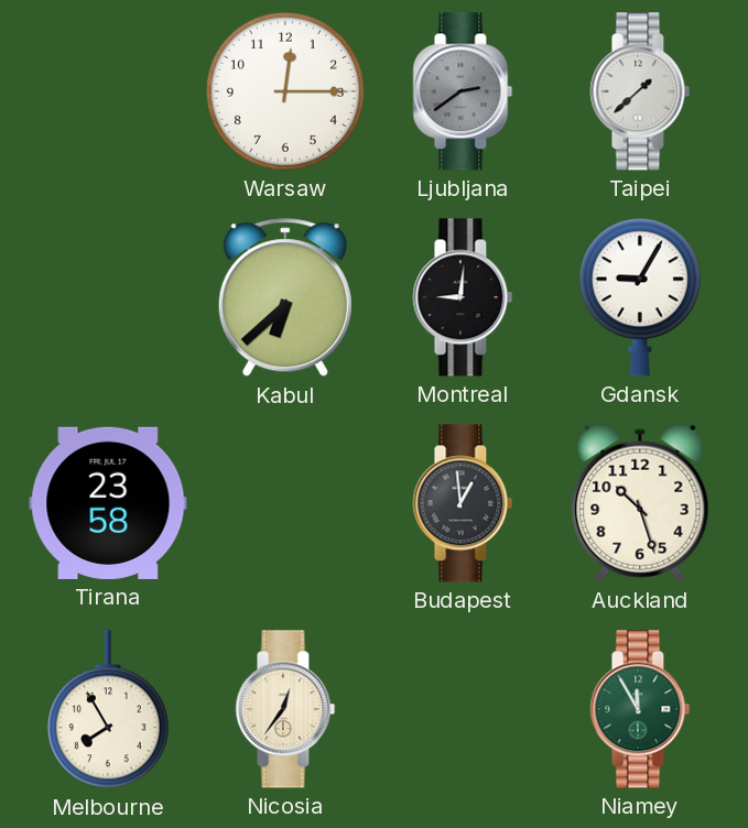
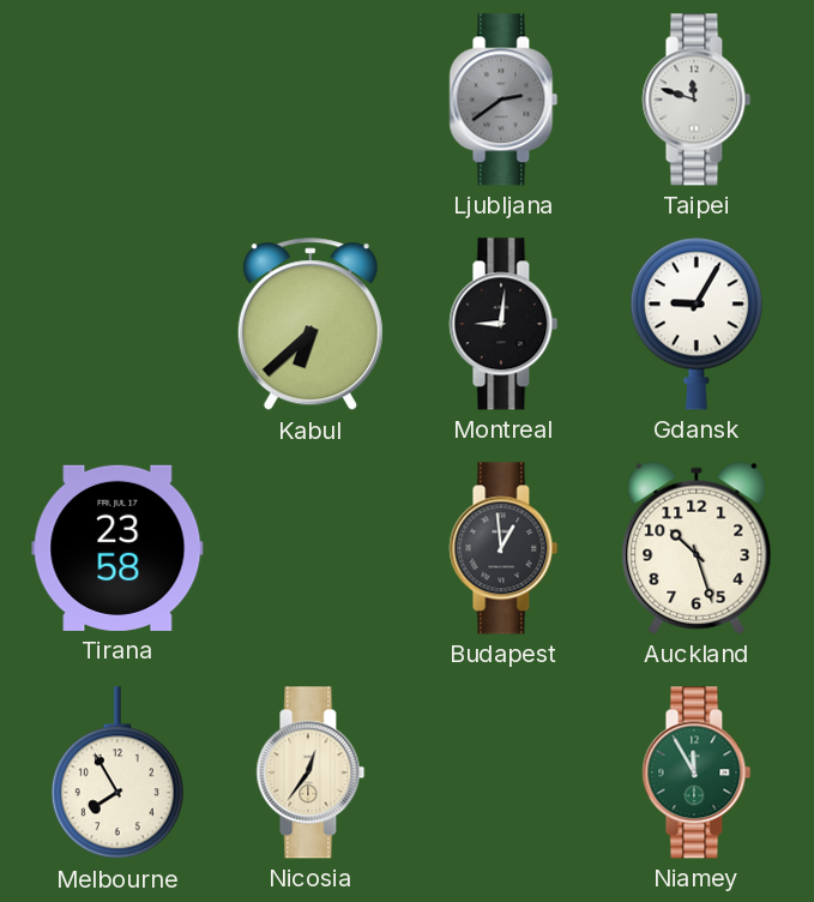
Warsaw: 12:15 -> none (285, 91)
Taipei: 1:38 -> 11:48 (697, 100)
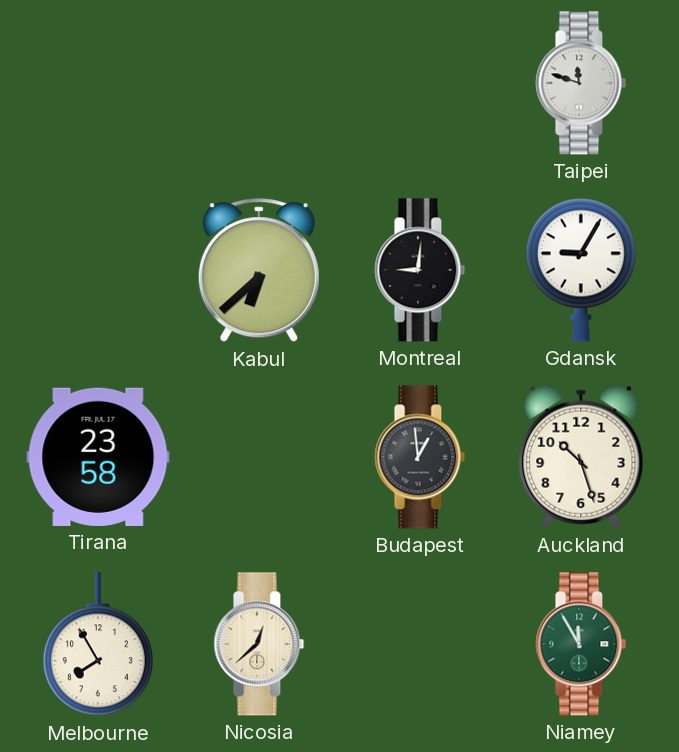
Ljubljana: 2:39 -> none (504, 100)
Nicosia: 12:36 -> 12:38 (259, 644)
